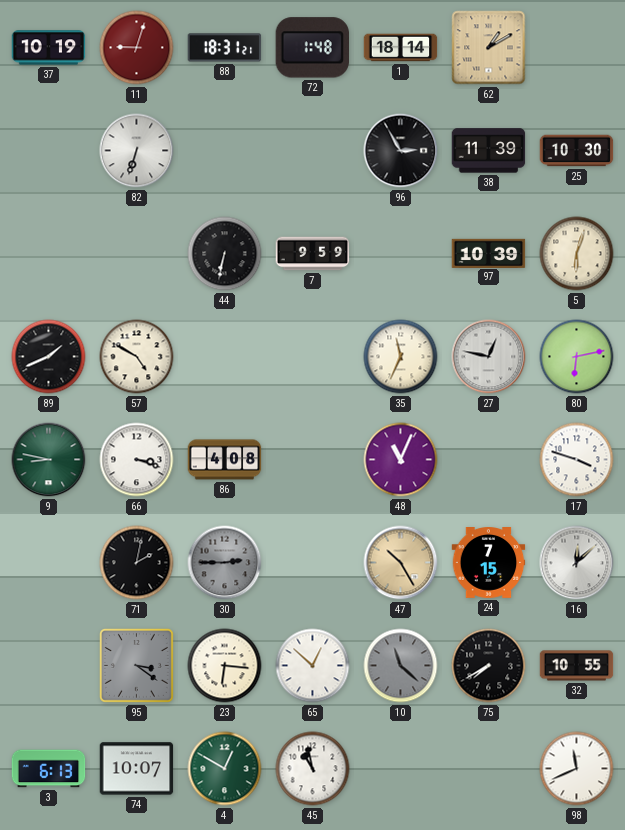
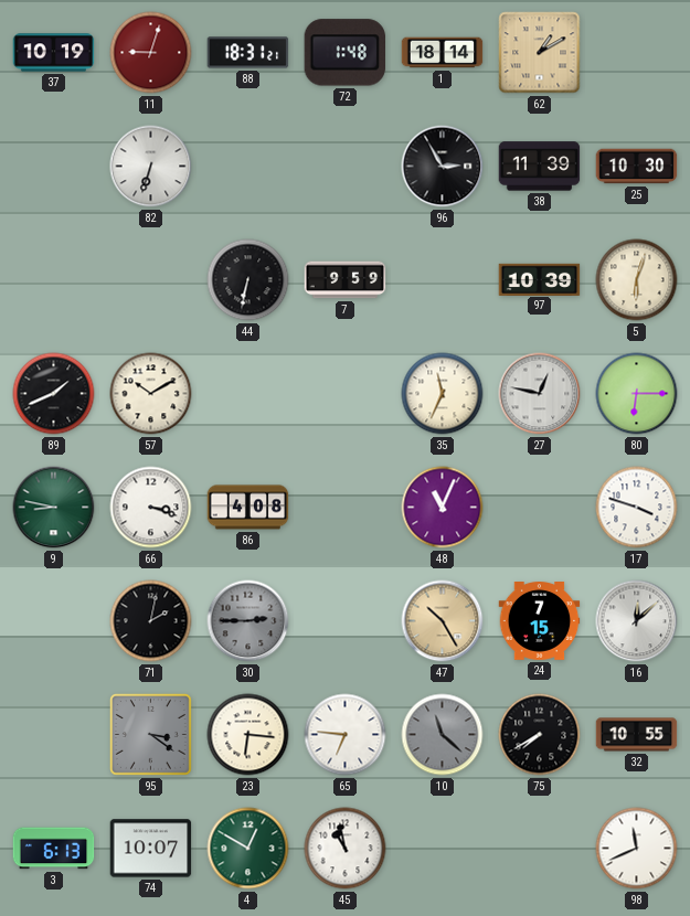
57: 4:50 -> 10:10 (151, 394)
80: 6:13 -> 6:15 (637, 394)
65: 12:52 -> 6:46 (346, 735)
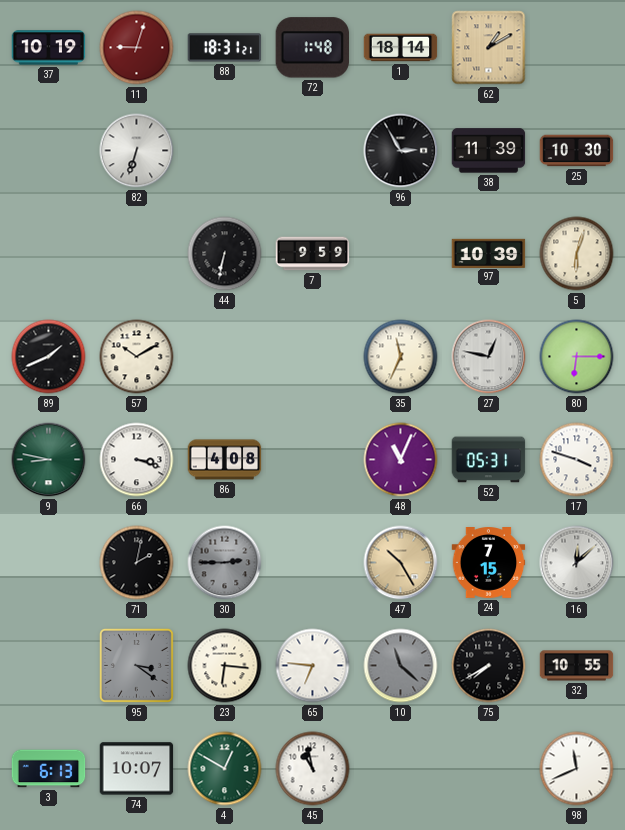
52: none -> 05:31 (489, 460)
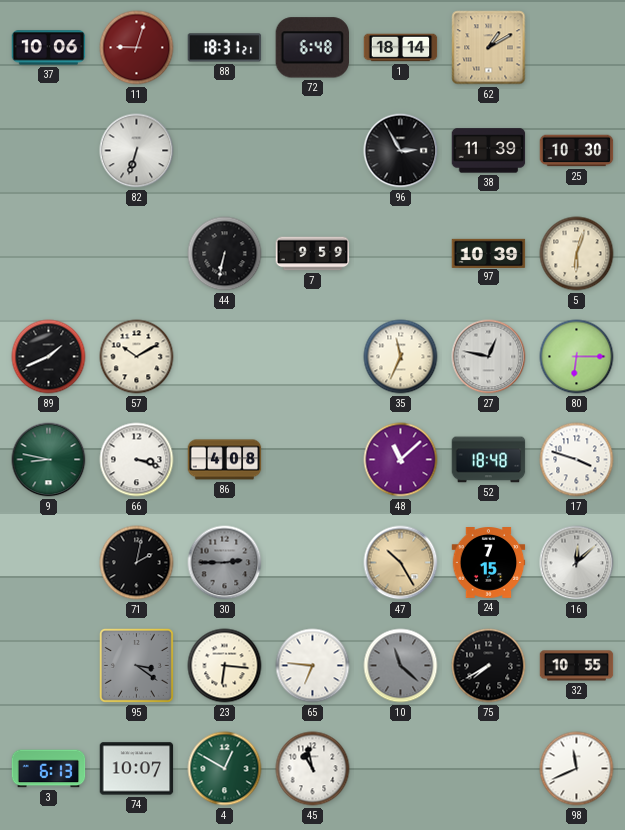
37: 10:19 -> 10:06 (49, 48)
72: 1:48 -> 6:48 (312, 48)
48: 11:04 -> 11:08 (401, 460)
52: 05:31 -> 18:48 (489, 460)
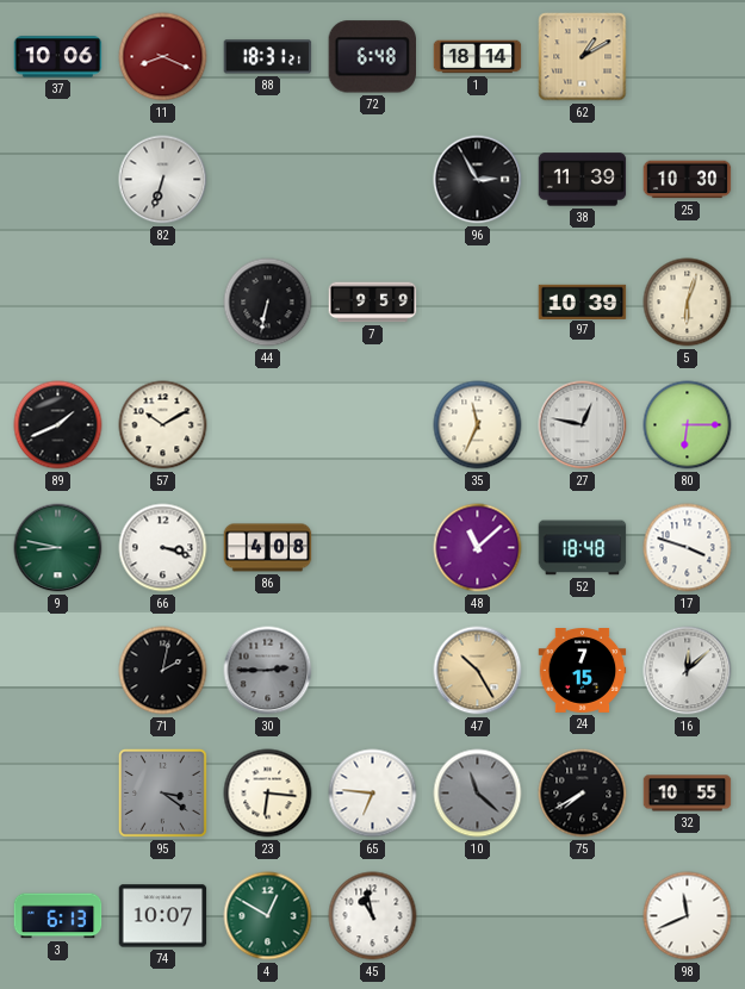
11: 9:03 -> 8:19 (163, 57)
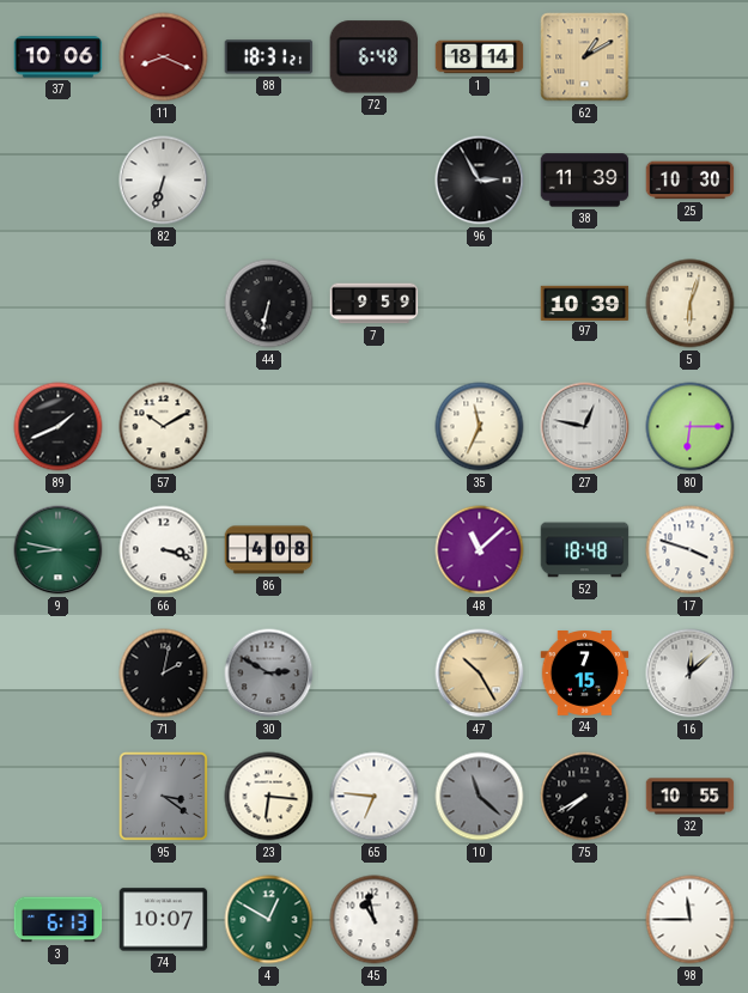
30: 2:45 -> 2:50 (269, 674)
98: 11:41 -> 11:45 (691, 920)
